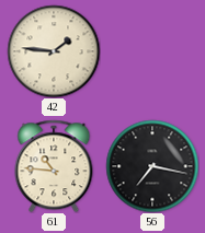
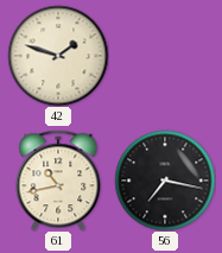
42: 1:46 -> 1:48 (58, 56)
61: 10:46 -> 10:43 (58, 181)
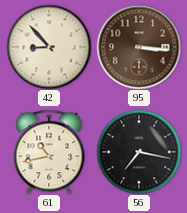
42: 1:48 -> 8:53 (49, 47)
95: none -> 3:16 (139, 47)
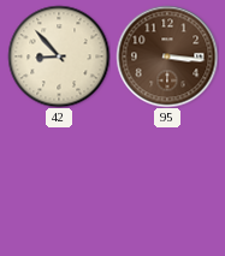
61: 10:43 -> none (49, 152)
56: 7:17 -> none (139, 152)
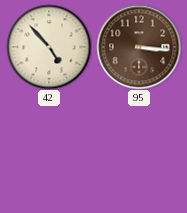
42: 8:53 -> 4:53 (49, 47)
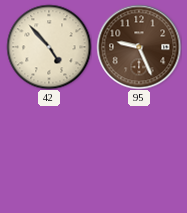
95: 3:16 -> 9:26 (139, 47)
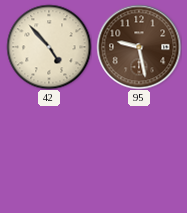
95: 9:26 -> 9:28 (139, 47)
